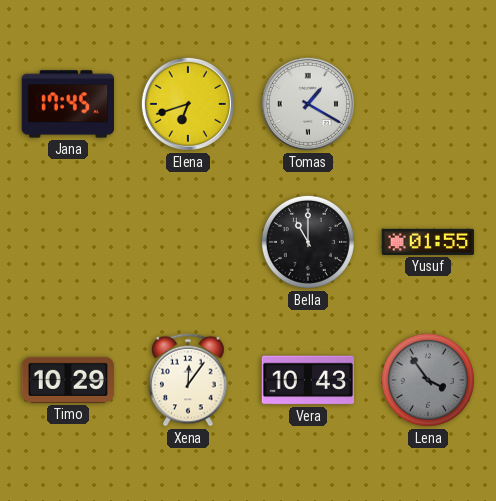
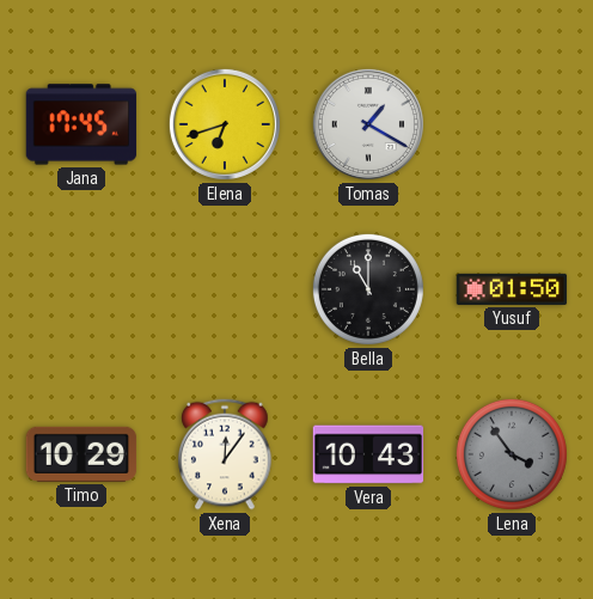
Yusuf: 01:55 -> 01:50 (512, 289)
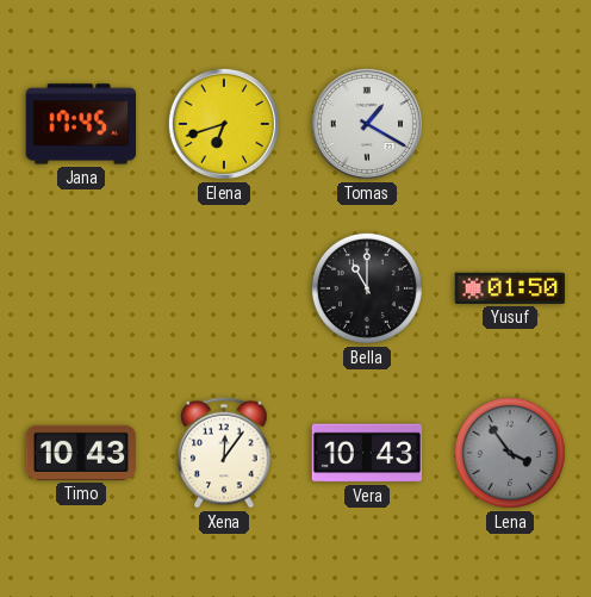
Timo: 10:29 -> 10:43 (81, 453)
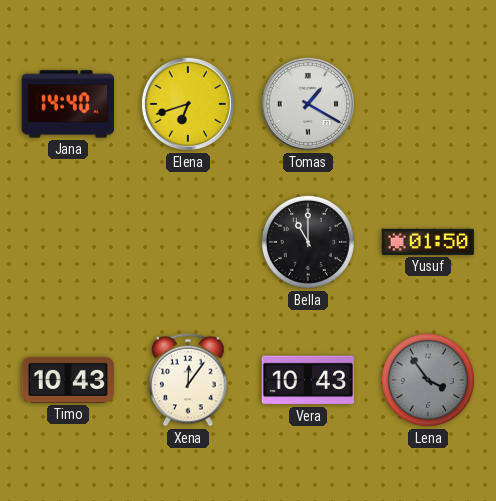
Jana: 17:45 -> 14:40 (68, 104)
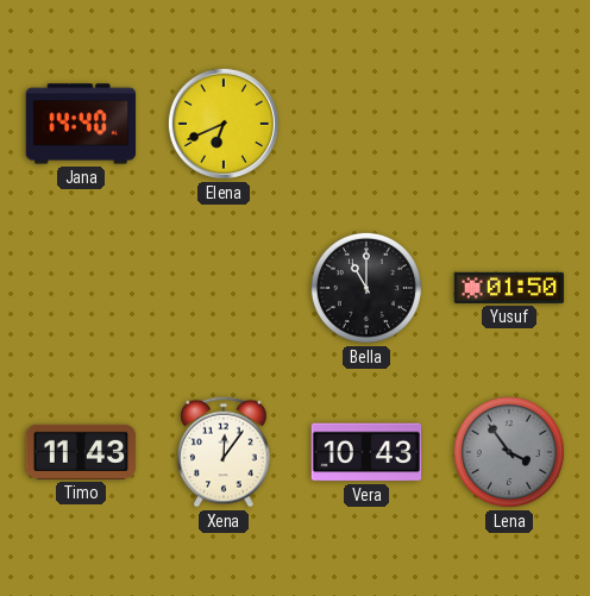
Elena: 6:42 -> 6:41 (224, 124)
Tomas: 1:20 -> none (308, 104)
Timo: 10:43 -> 11:43 (81, 452)
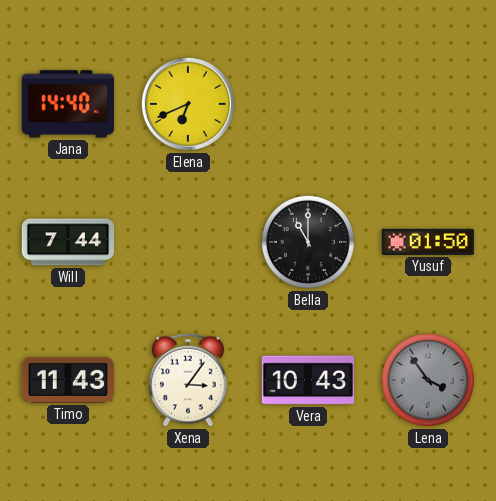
Will: none -> 7:44 (68, 242)
Xena: 12:06 -> 3:06 (188, 380)
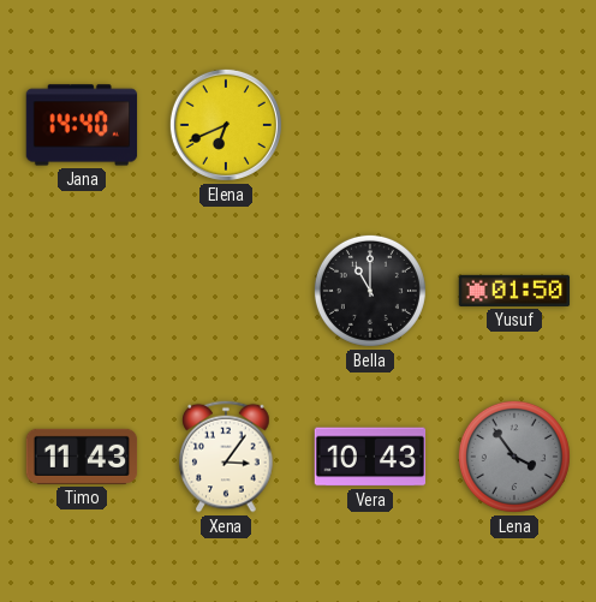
Will: 7:44 -> none (68, 242)
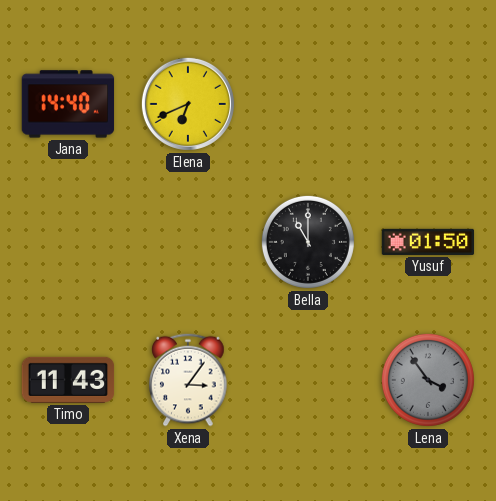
Vera: 10:43 -> none (370, 457)
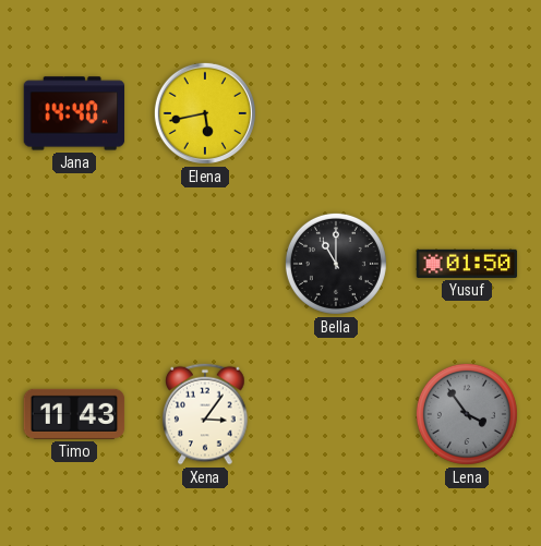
Elena: 6:41 -> 5:43 (205, 113)
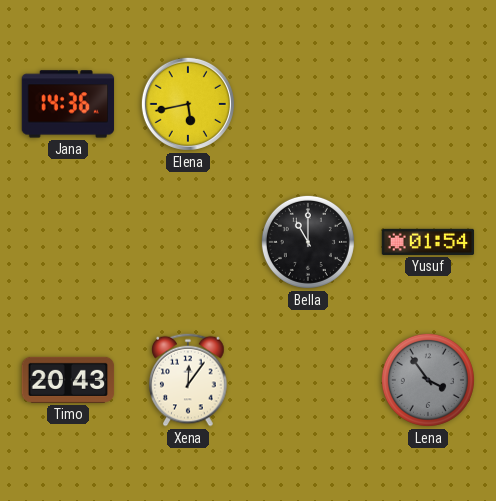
Jana: 14:40 -> 14:36 (68, 104)
Yusuf: 01:50 -> 01:54 (428, 242)
Timo: 11:43 -> 20:43 (68, 380)
Xena: 3:06 -> 12:06 (188, 380)
